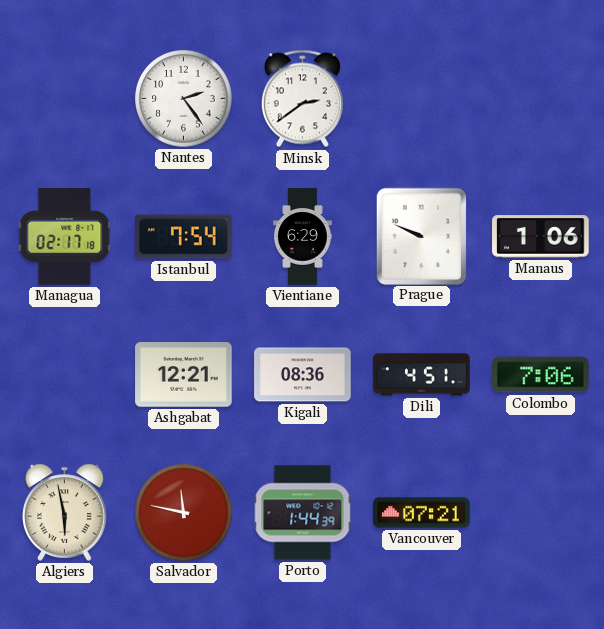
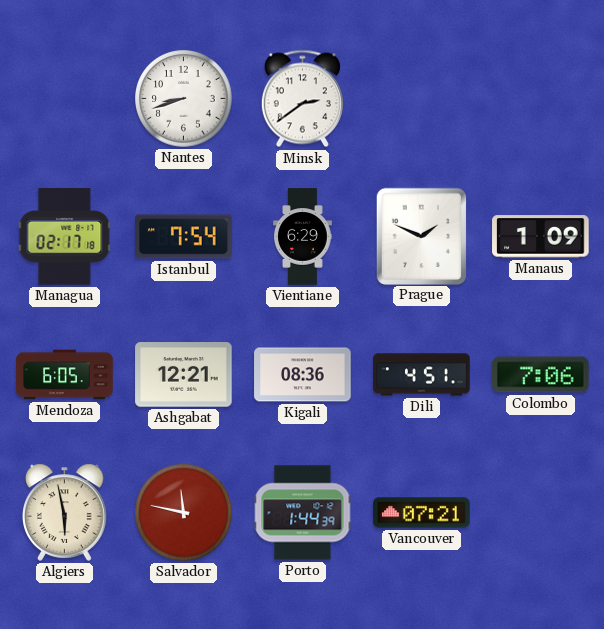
Nantes: 2:24 -> 8:42 (184, 99)
Prague: 9:49 -> 1:49 (421, 236)
Manaus: 1:06 -> 1:09 (541, 237)
Mendoza: none -> 6:05 (65, 375)
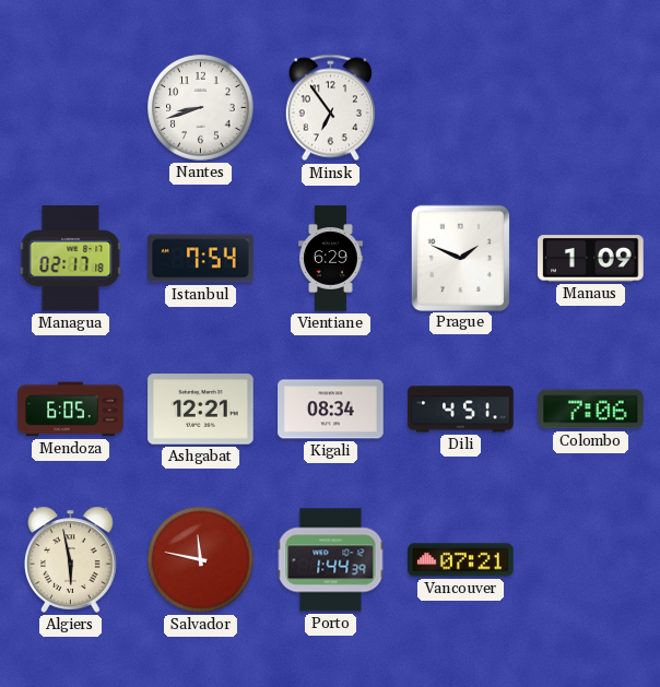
Minsk: 2:39 -> 6:54 (330, 108)
Kigali: 08:36 -> 08:34 (331, 410)
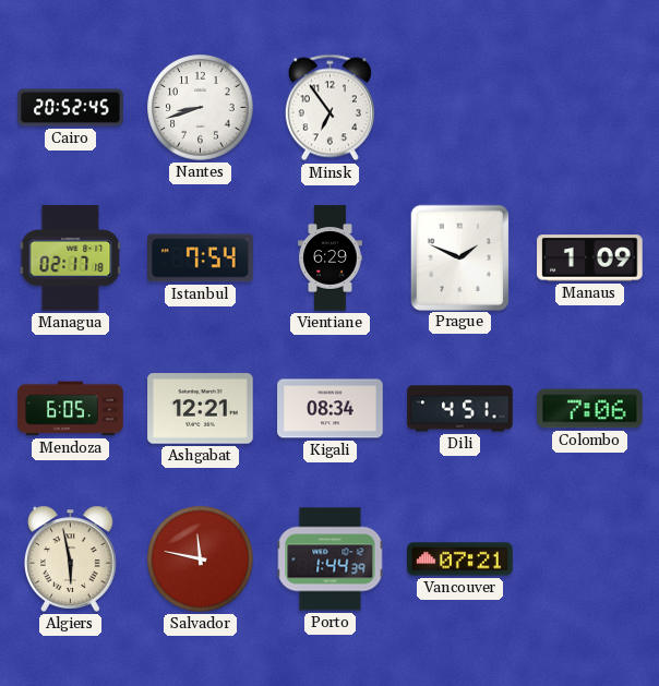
Cairo: none -> 20:52 (71, 108)
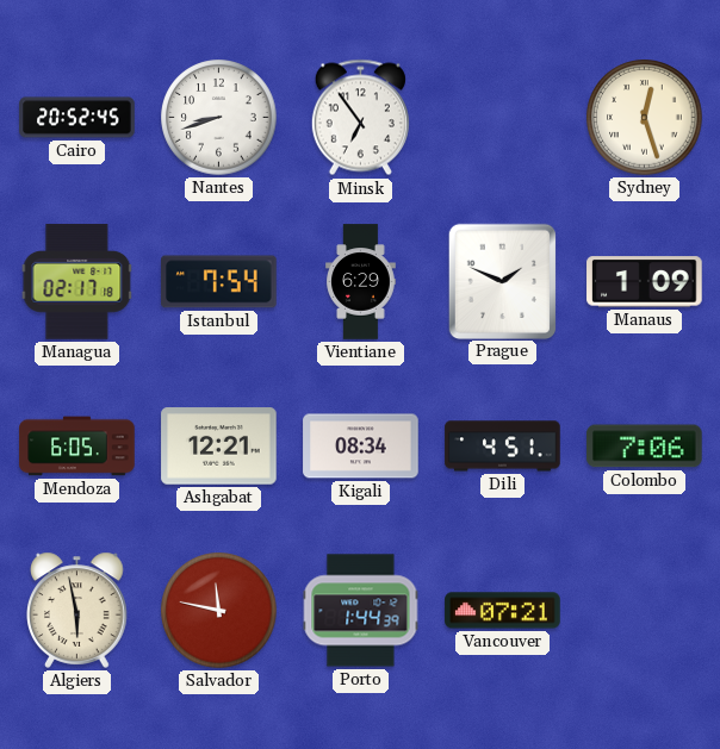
Sydney: none -> 12:27 (645, 118)
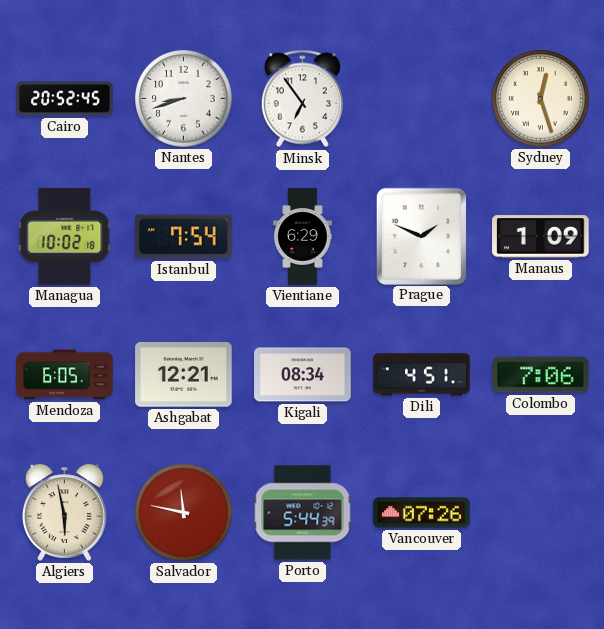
Managua: 02:17 -> 10:02 (65, 237)
Porto: 1:44 -> 5:44 (303, 513)
Vancouver: 07:21 -> 07:26 (422, 513)
